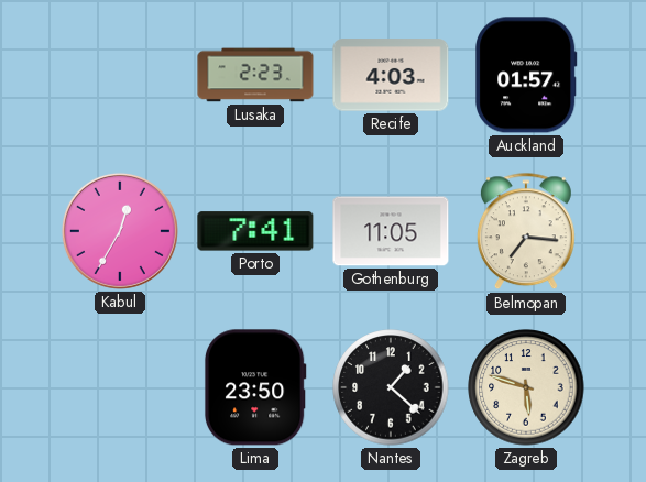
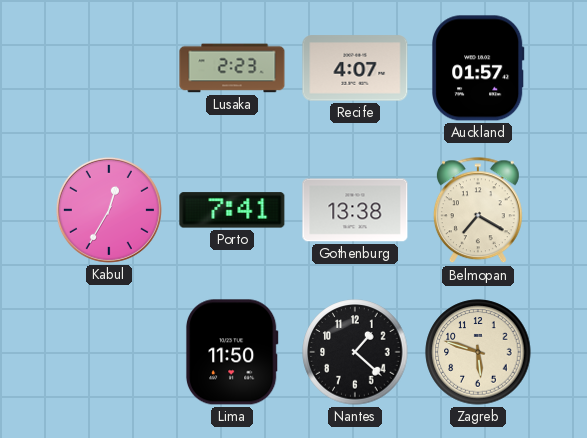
Recife: 4:03 -> 4:07 (355, 68)
Gothenburg: 11:05 -> 13:38 (355, 210)
Belmopan: 7:16 -> 7:20 (478, 211)
Lima: 23:50 -> 11:50 (232, 352)
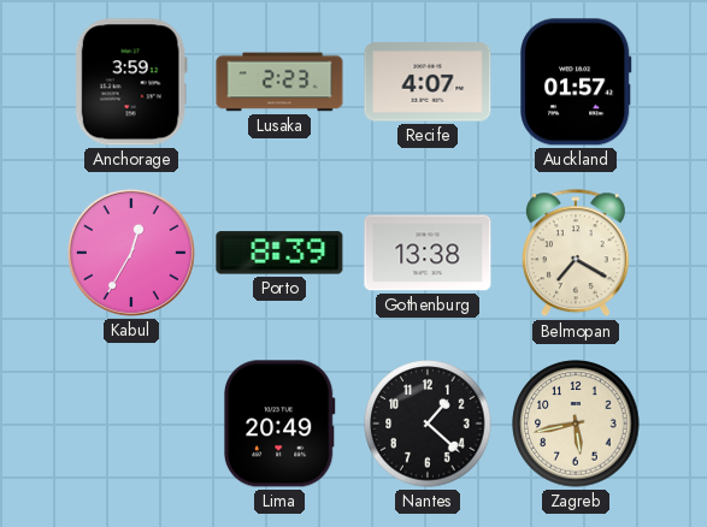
Anchorage: none -> 3:59 (131, 82)
Porto: 7:41 -> 8:39 (279, 253)
Lima: 11:50 -> 20:49 (279, 424)
Zagreb: 5:48 -> 5:43 (576, 424)
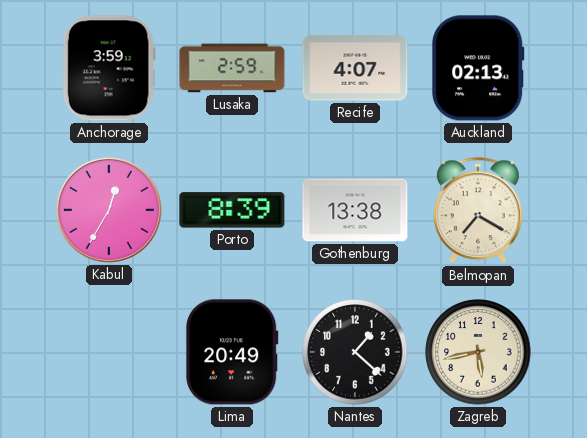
Lusaka: 2:23 -> 2:59 (232, 68)
Auckland: 01:57 -> 02:13 (479, 68)
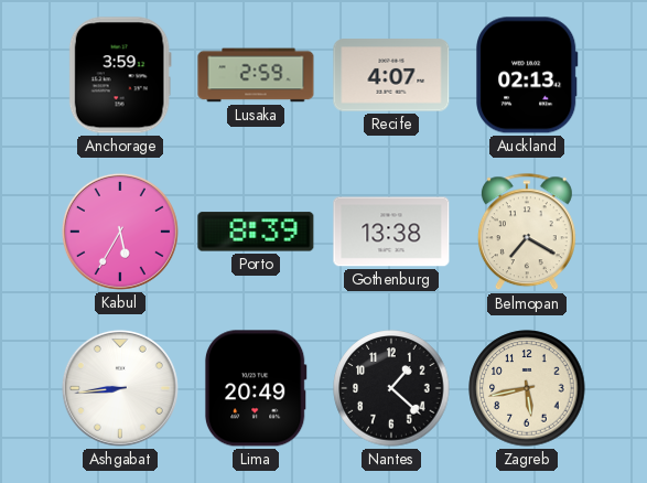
Kabul: 12:35 -> 5:35 (120, 232)
Ashgabat: none -> 8:44 (120, 388)
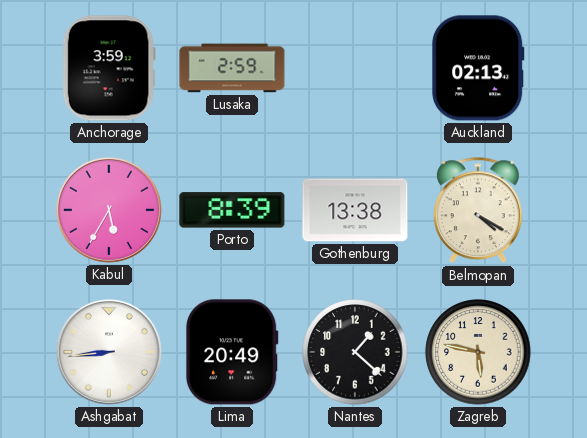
Recife: 4:07 -> none (391, 75)
Belmopan: 7:20 -> 4:20 (478, 211)
Zagreb: 5:43 -> 5:47 (478, 352)
